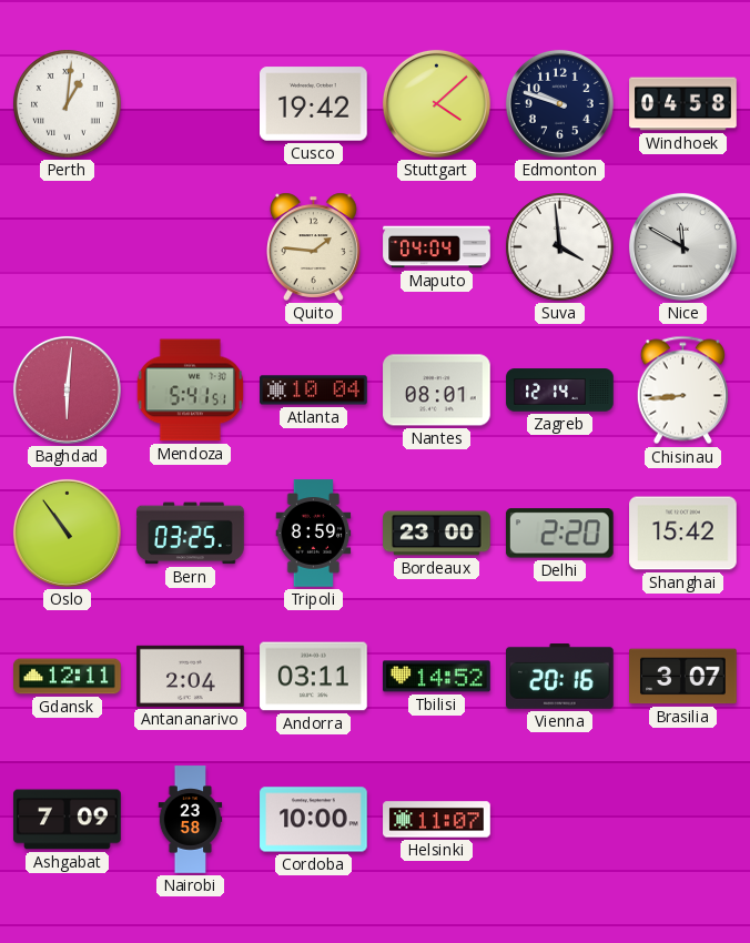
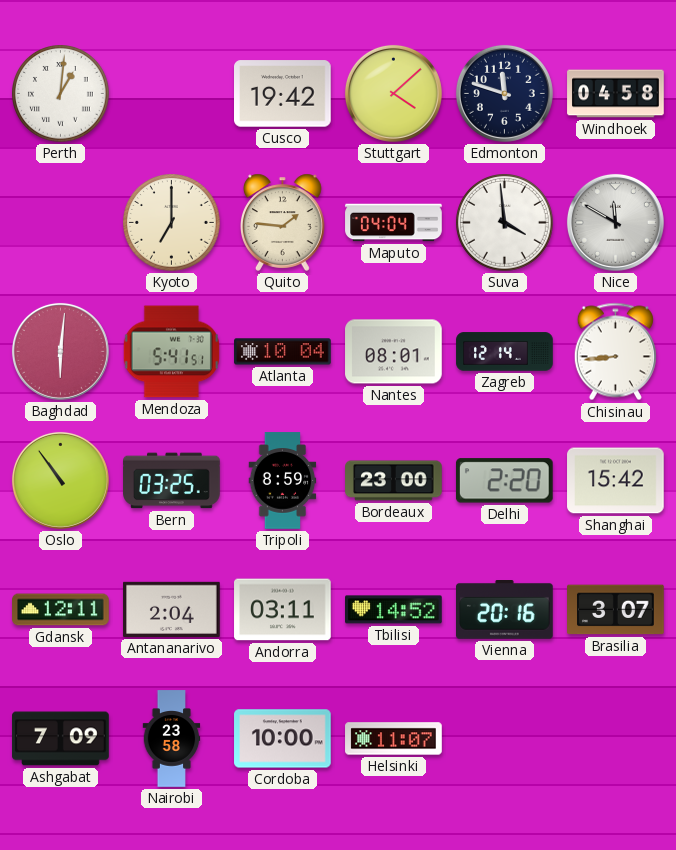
Edmonton: 9:48 -> 11:48 (504, 93)
Kyoto: none -> 7:00 (172, 223)
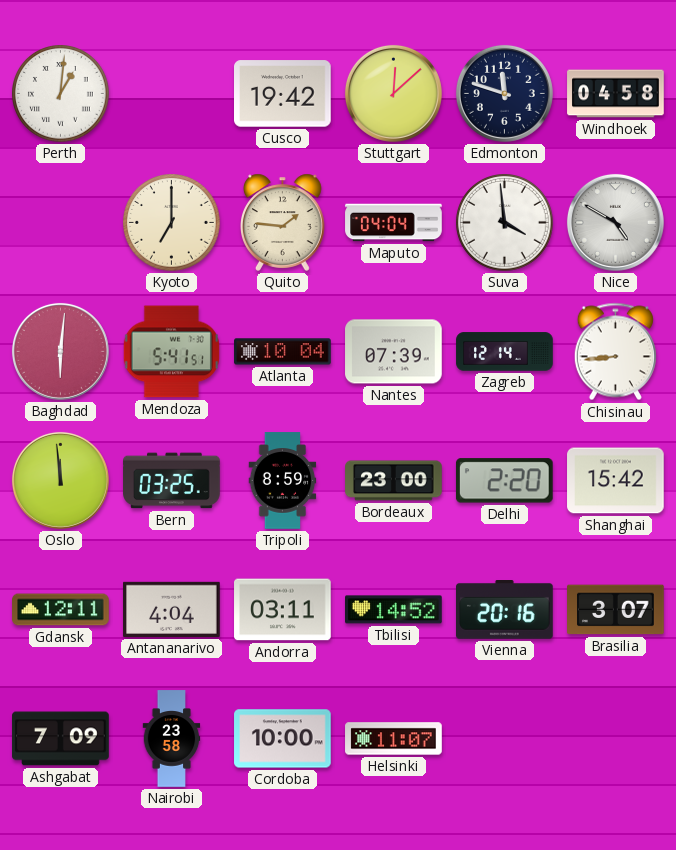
Stuttgart: 4:08 -> 12:08 (393, 93)
Nice: 11:50 -> 4:50 (615, 222)
Nantes: 08:01 -> 07:39 (394, 352)
Oslo: 10:54 -> 11:59 (60, 480)
Antananarivo: 2:04 -> 4:04 (172, 609)
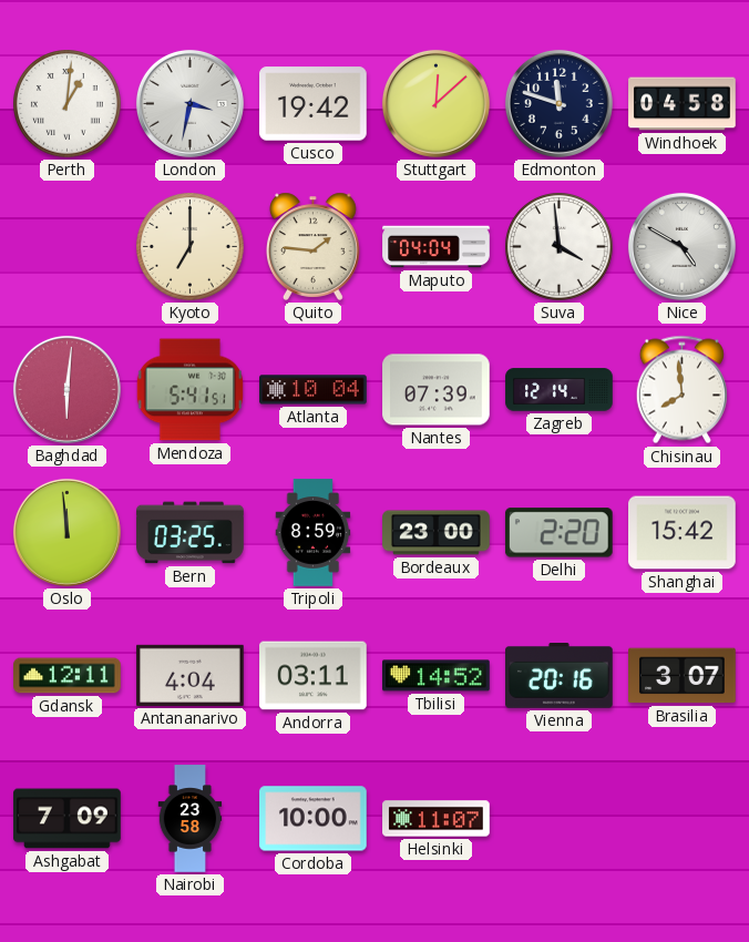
London: none -> 3:32 (189, 103)
Chisinau: 8:44 -> 7:59 (681, 390)
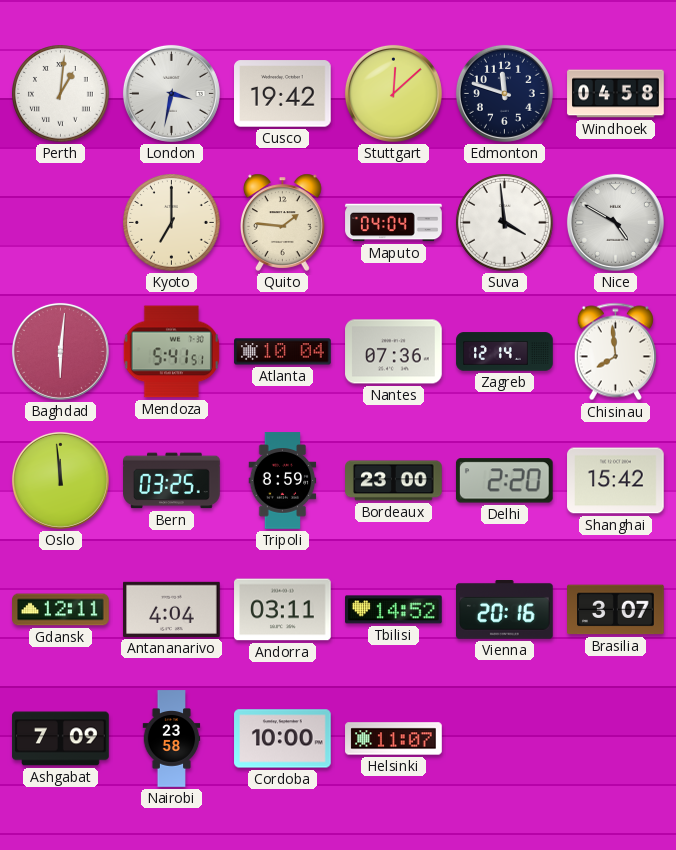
Nantes: 07:39 -> 07:36 (394, 352)
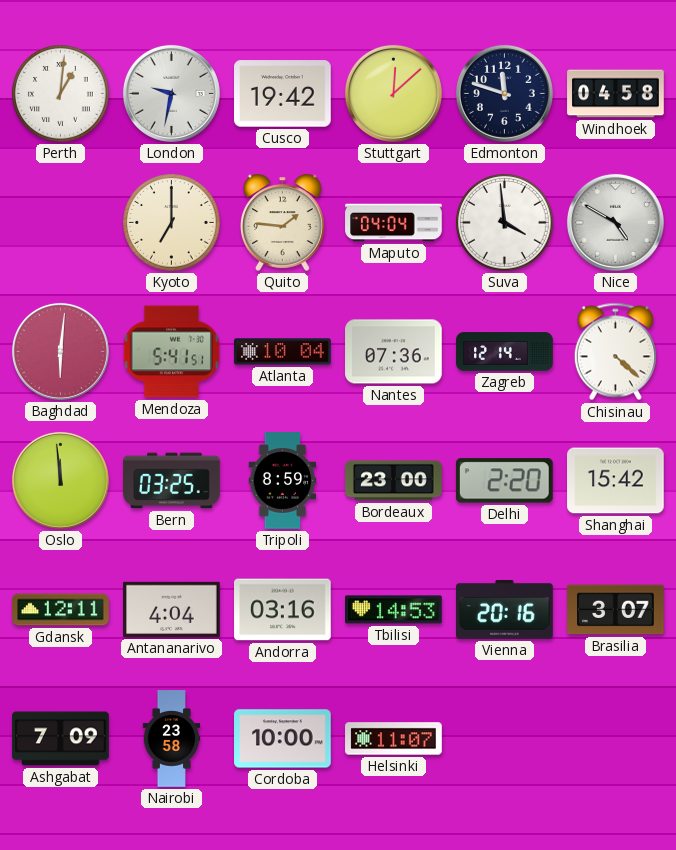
London: 3:32 -> 9:32 (171, 93)
Chisinau: 7:59 -> 4:22 (615, 352)
Andorra: 03:11 -> 03:16 (283, 610)
Tbilisi: 14:52 -> 14:53 (394, 610)
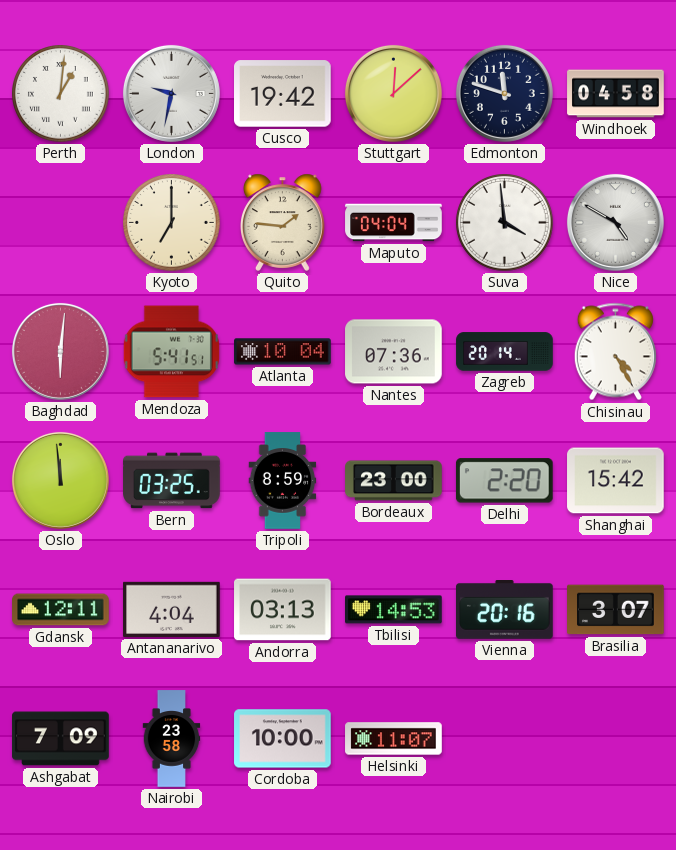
Zagreb: 12:14 -> 20:14 (505, 352)
Chisinau: 4:22 -> 4:25 (615, 352)
Andorra: 03:16 -> 03:13 (283, 610)
